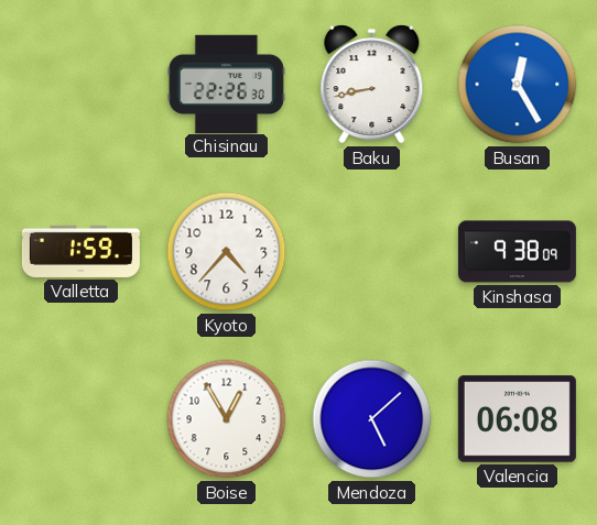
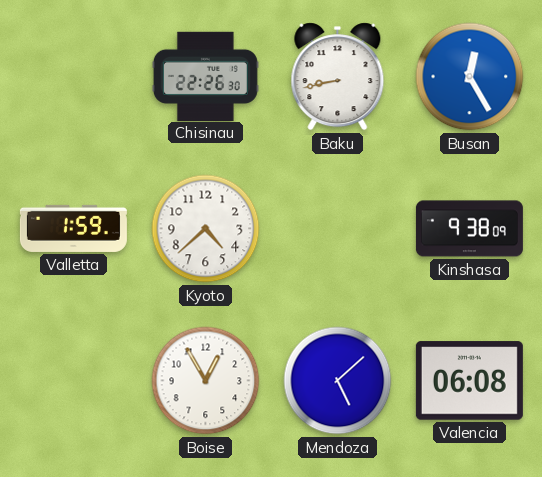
Kyoto: 4:37 -> 4:38 (206, 229)
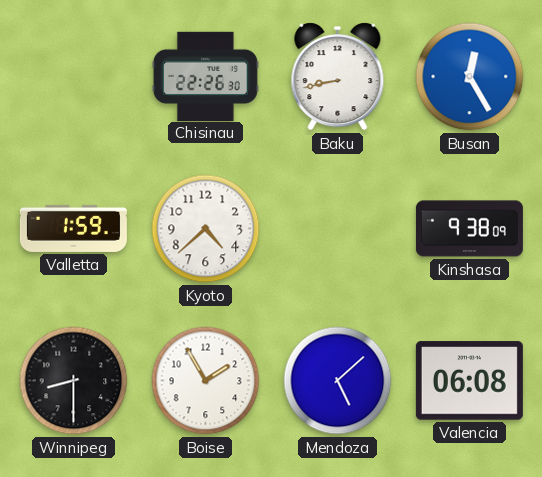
Winnipeg: none -> 8:30 (74, 381)
Boise: 12:55 -> 1:55 (206, 381)
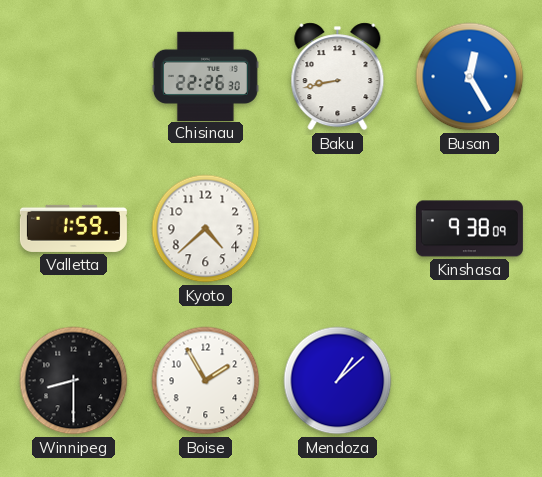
Mendoza: 5:08 -> 1:08 (338, 381)
Valencia: 06:08 -> none (469, 381)
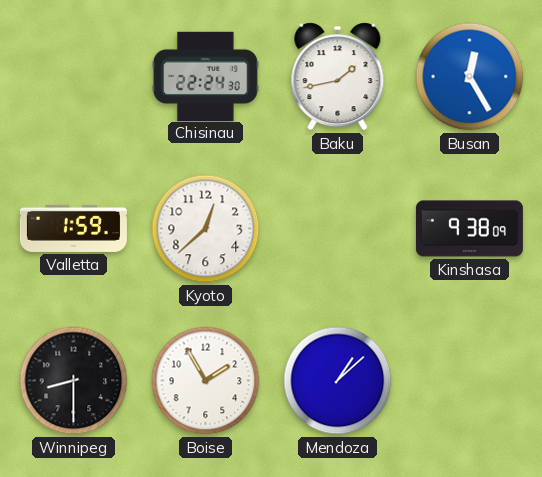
Chisinau: 22:26 -> 22:24 (205, 76)
Baku: 8:43 -> 1:43 (338, 77)
Kyoto: 4:38 -> 12:38 (206, 229)
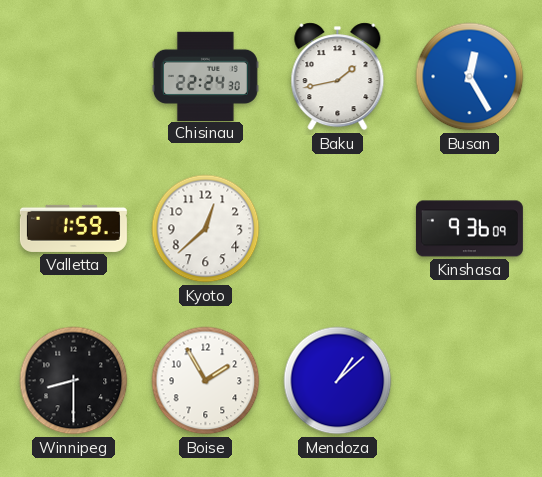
Kinshasa: 9:38 -> 9:36 (469, 229)
